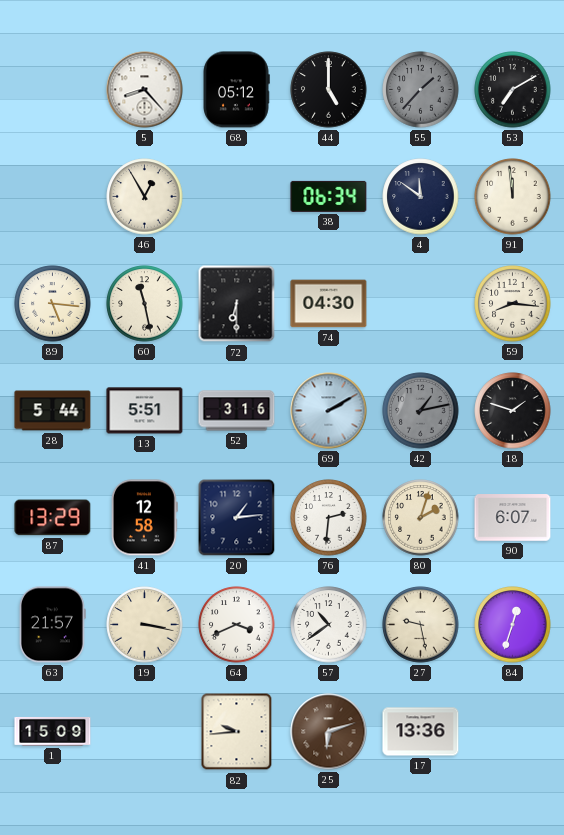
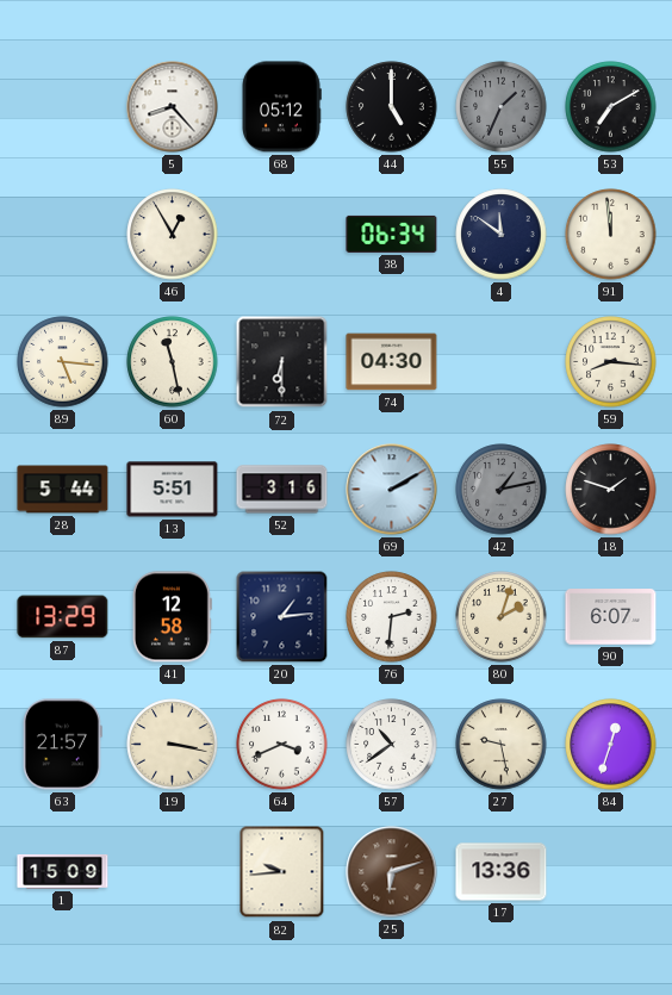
55: 1:37 -> 1:34 (502, 107)
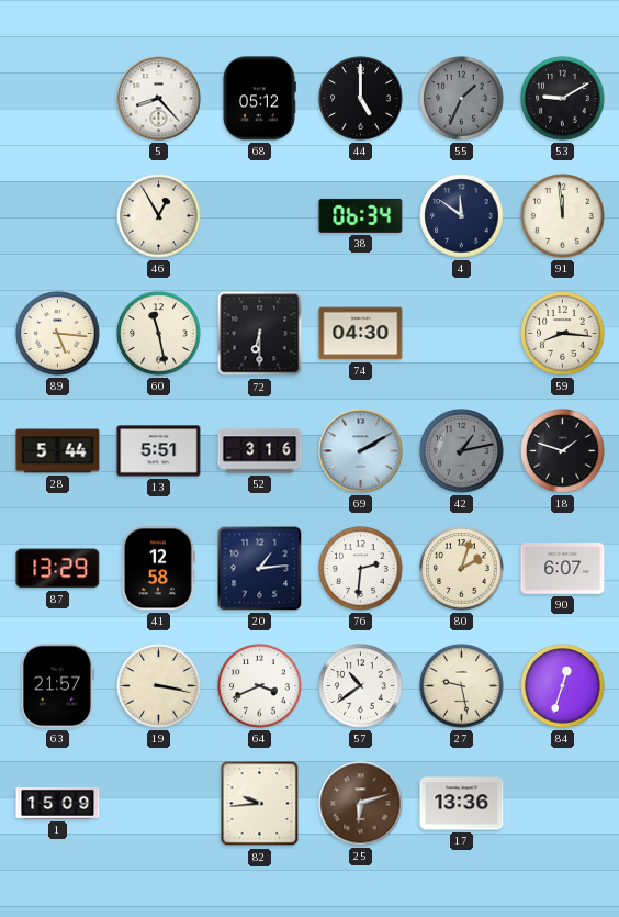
53: 7:10 -> 9:10 (563, 99)
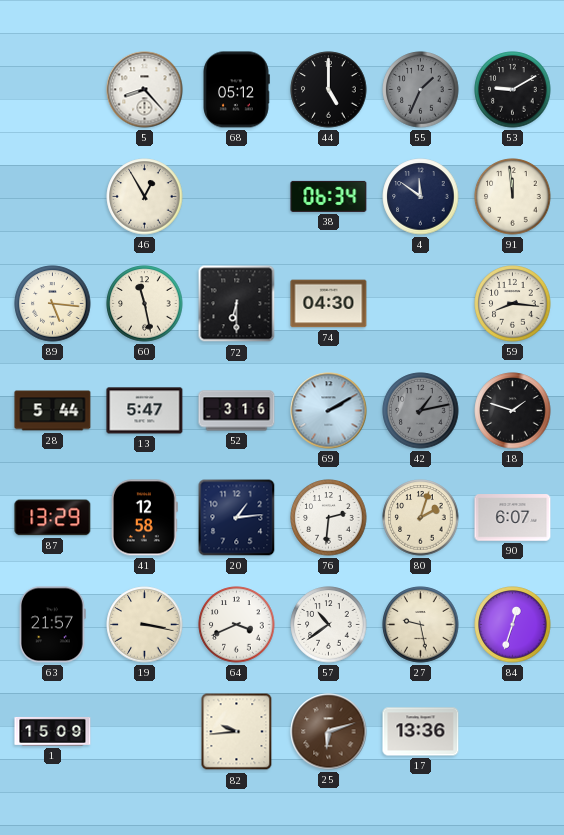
13: 5:51 -> 5:47 (145, 411)
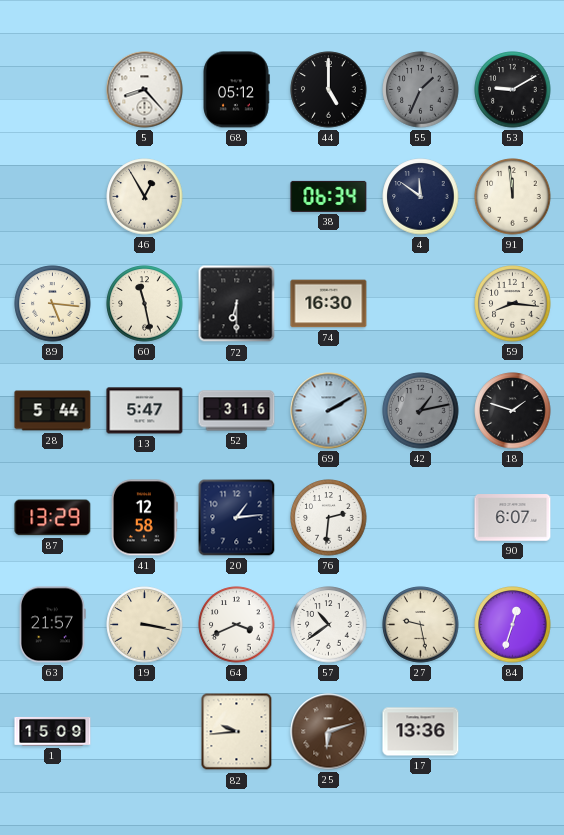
74: 04:30 -> 16:30 (329, 304)
80: 2:03 -> none (421, 518)
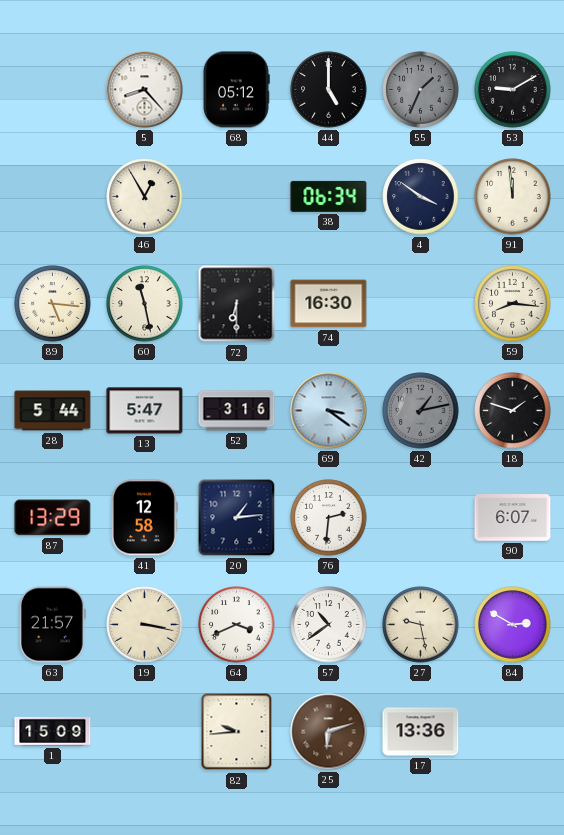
4: 11:51 -> 3:51 (421, 197)
69: 2:10 -> 3:21 (329, 411)
84: 12:33 -> 2:50 (513, 625)
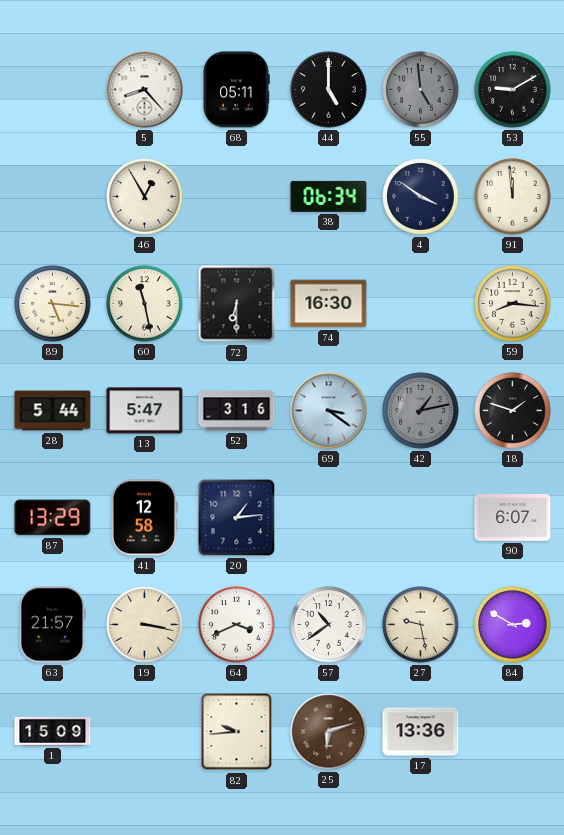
68: 05:12 -> 05:11 (236, 90)
55: 1:34 -> 4:59 (421, 90)
76: 2:31 -> none (329, 518)
